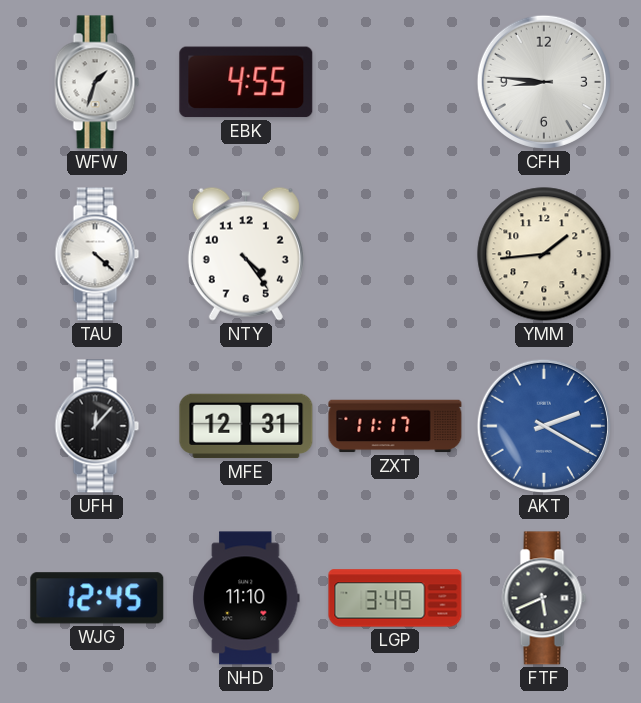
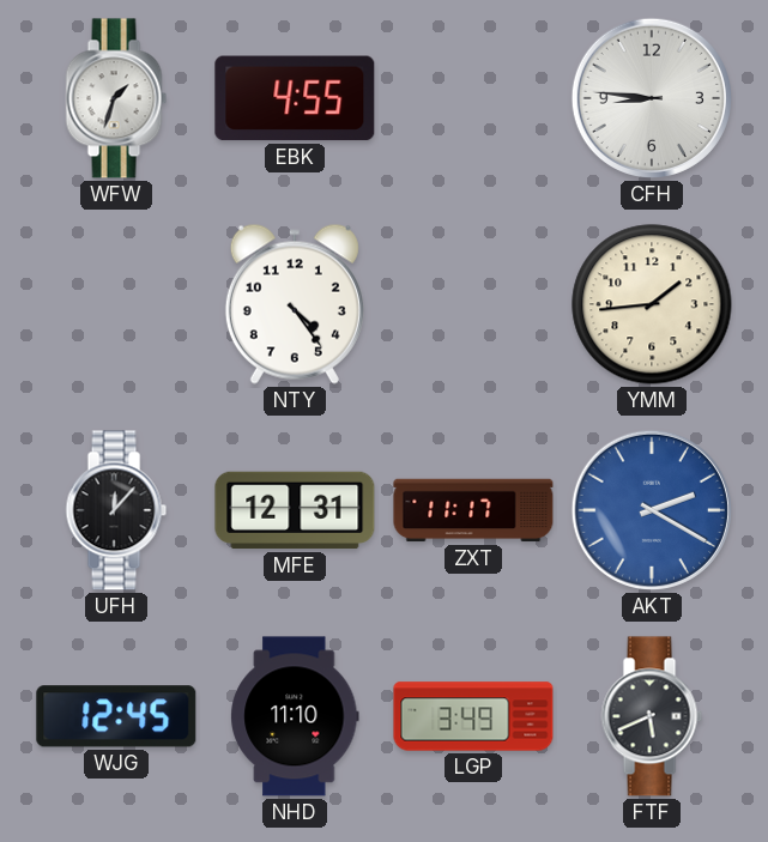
TAU: 4:22 -> none (97, 254)
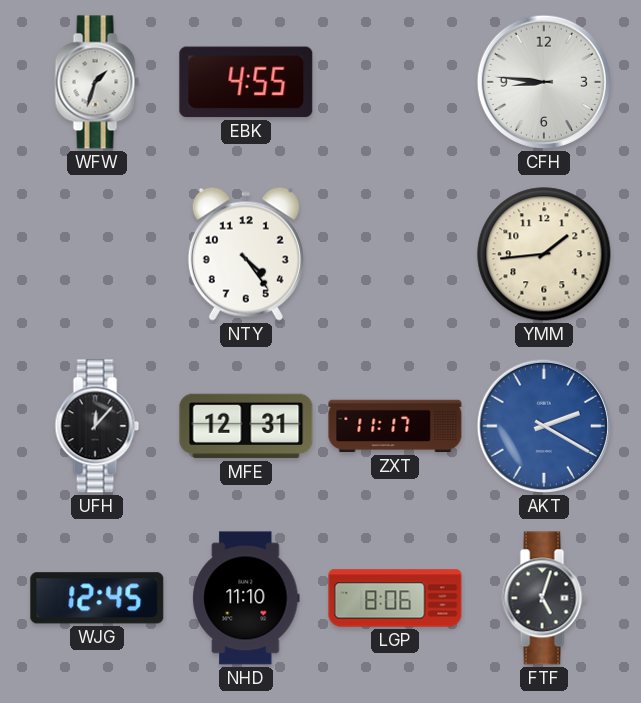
LGP: 3:49 -> 8:06 (395, 598)
FTF: 5:41 -> 5:03 (544, 598)
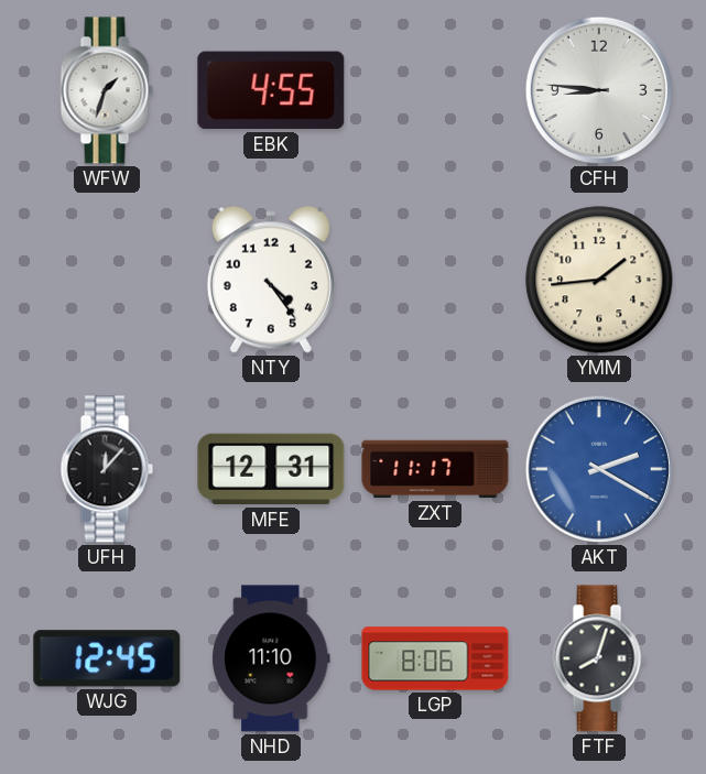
FTF: 5:03 -> 8:03 (599, 658)
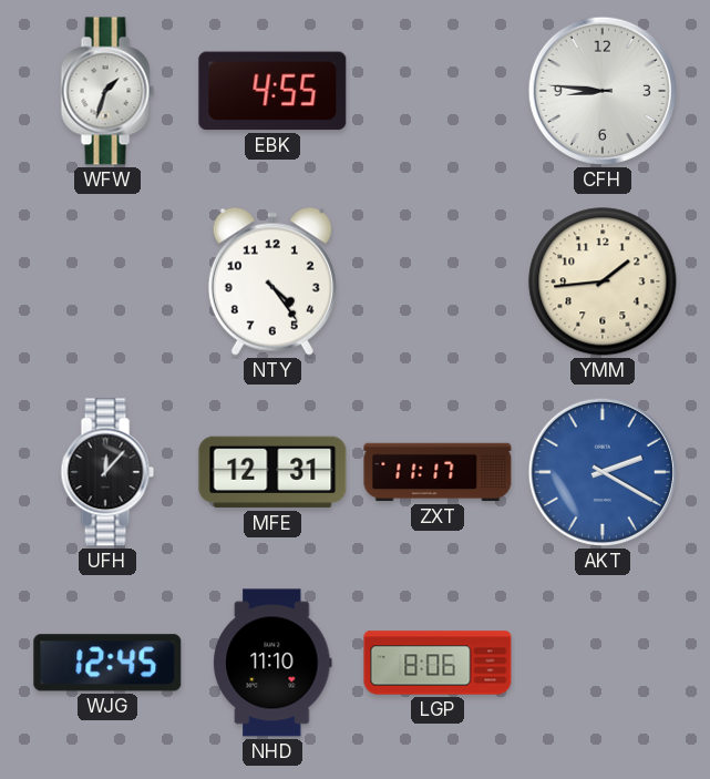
FTF: 8:03 -> none (599, 658)
